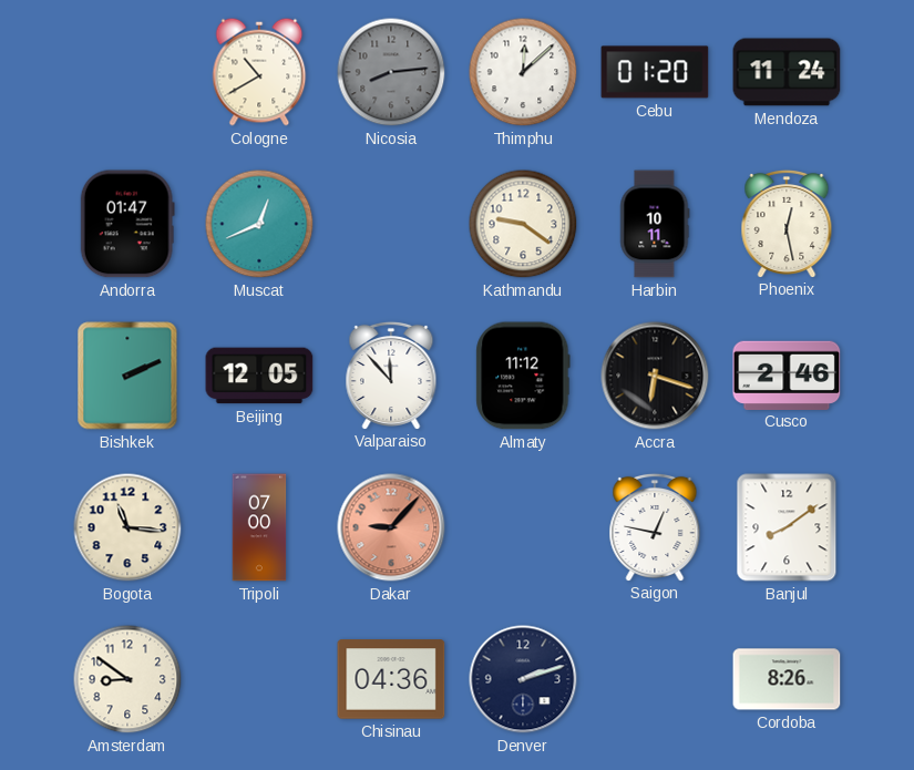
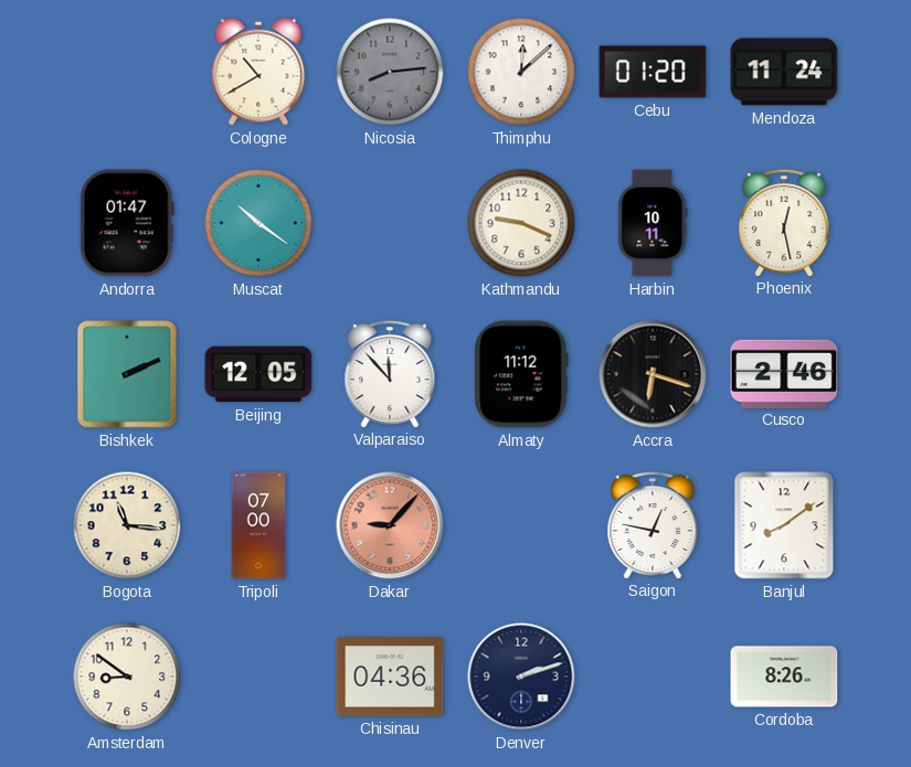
Muscat: 12:41 -> 10:21 (258, 223)
Kathmandu: 9:21 -> 9:19 (521, 223)
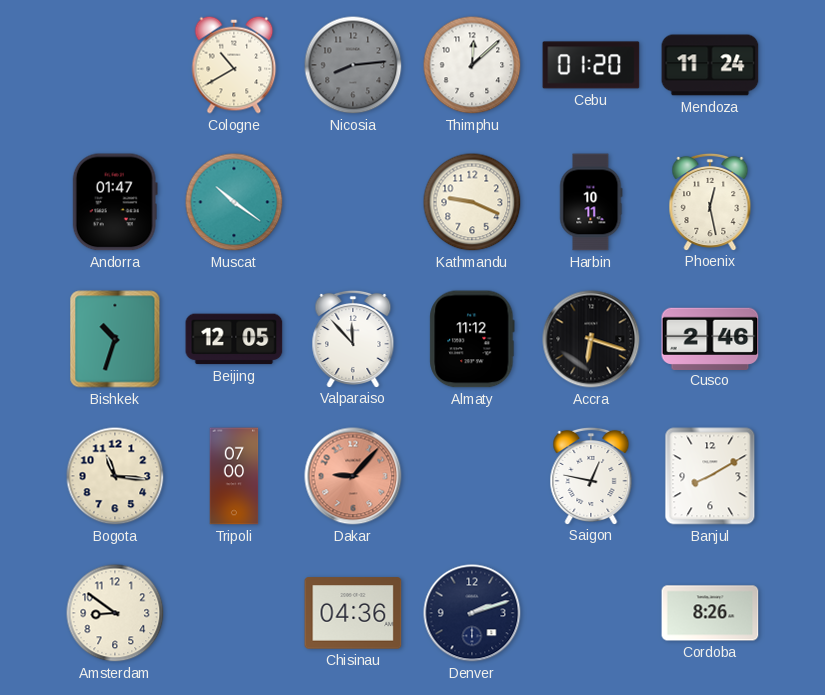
Bishkek: 2:11 -> 10:33 (115, 339)
Banjul: 8:09 -> 8:10 (710, 476)
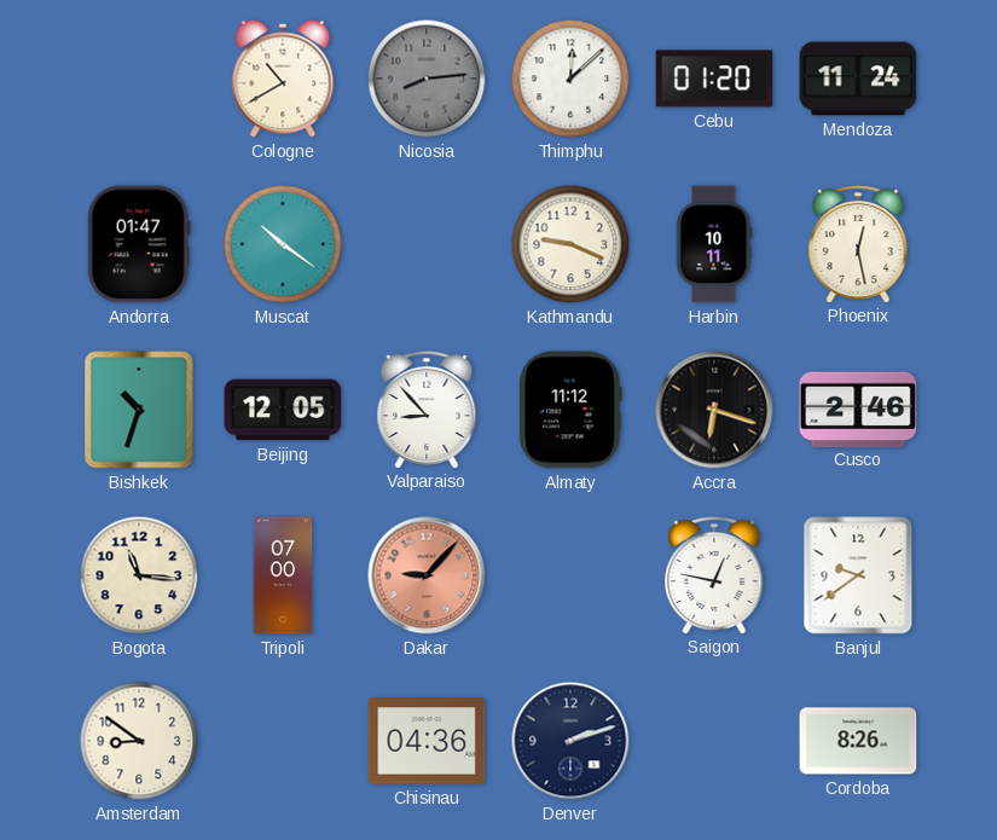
Valparaiso: 11:53 -> 8:53 (427, 409)
Banjul: 8:10 -> 9:39 (858, 575)
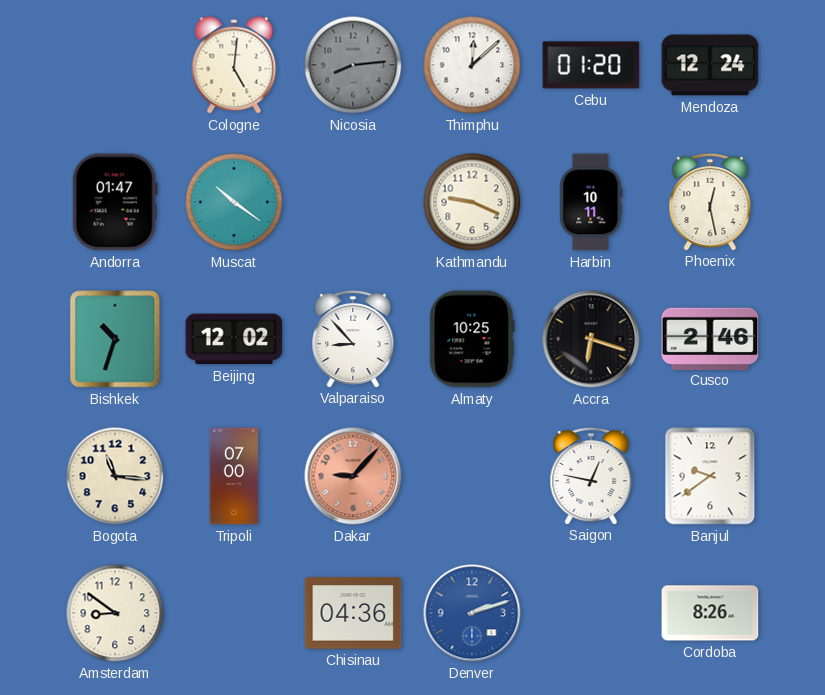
Cologne: 10:40 -> 5:01 (234, 65)
Mendoza: 11:24 -> 12:24 (710, 65)
Beijing: 12:05 -> 12:02 (234, 339)
Almaty: 11:12 -> 10:25 (472, 339)
Denver dial: navy -> blue (472, 613)
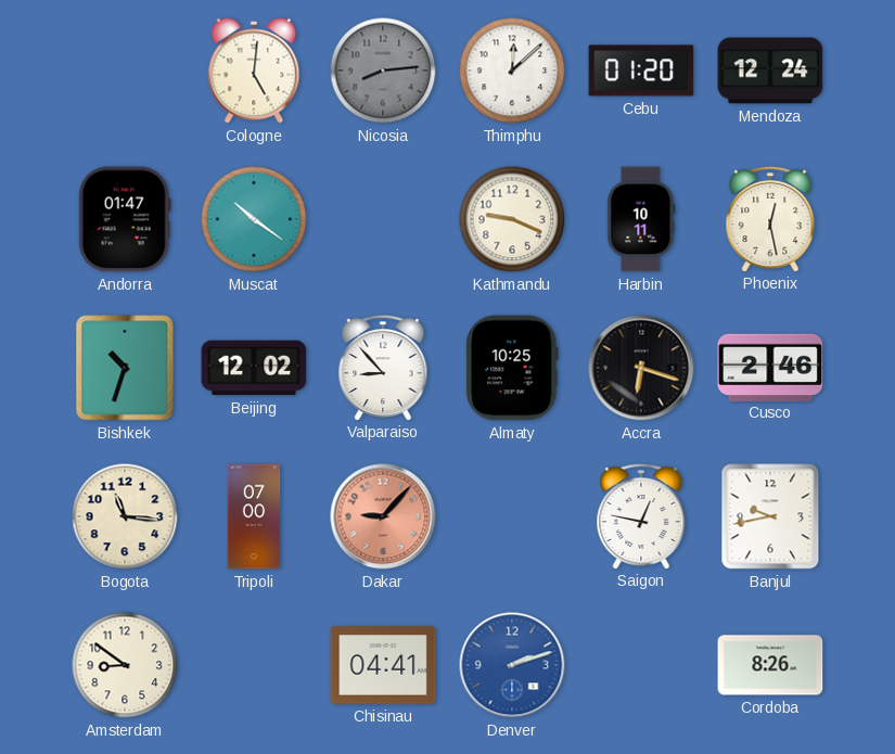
Banjul: 9:39 -> 9:43 (770, 516)
Chisinau: 04:36 -> 04:41 (383, 665)
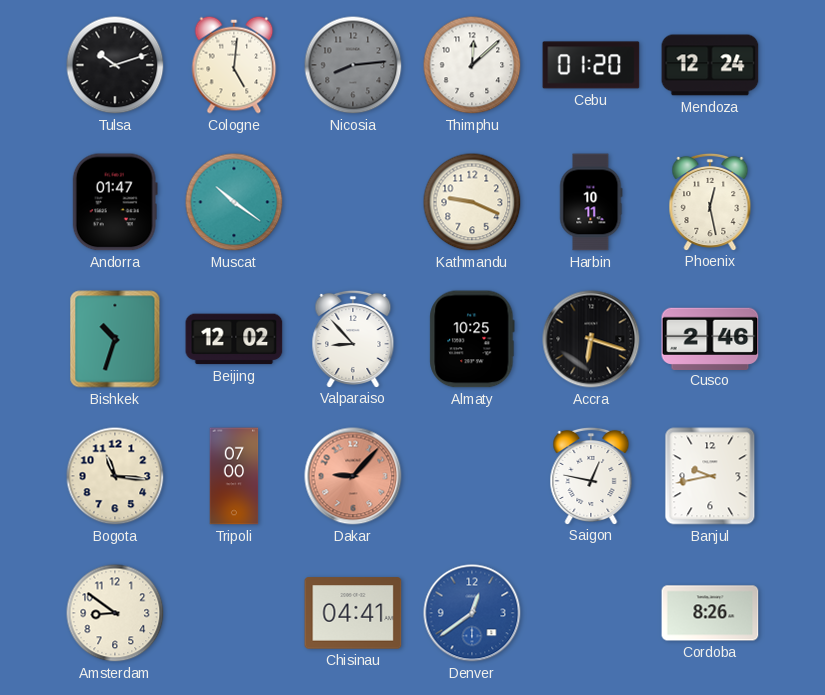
Tulsa: none -> 10:12 (115, 65)
Denver: 2:12 -> 12:39 (472, 613)
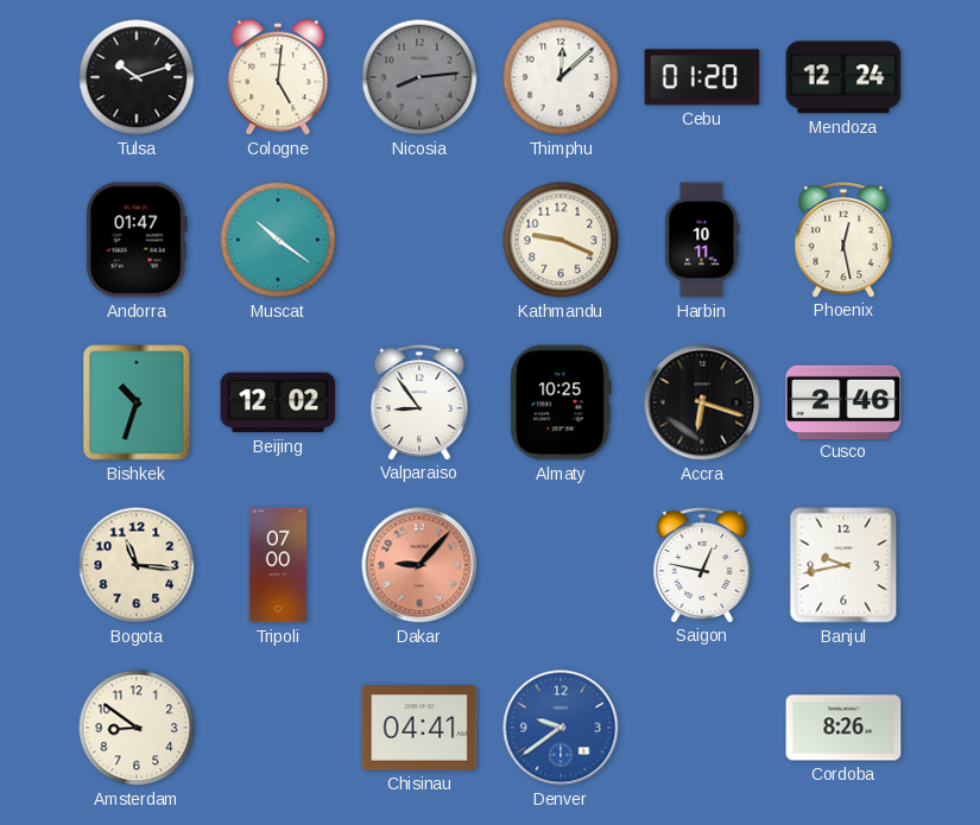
Valparaiso: 8:53 -> 8:54 (419, 401)
Denver: 12:39 -> 9:39 (561, 728)
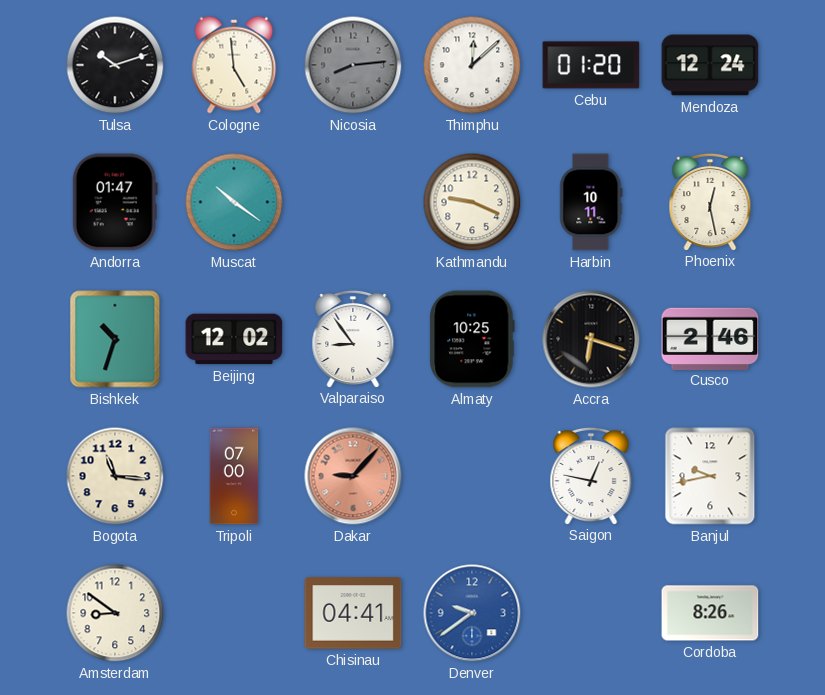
Cologne: 5:01 -> 4:59 (234, 65)
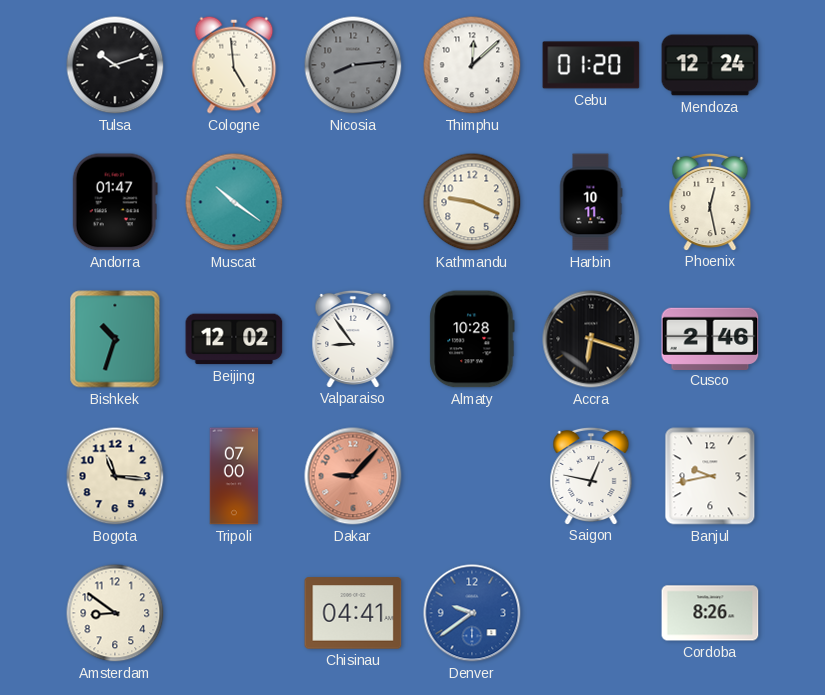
Almaty: 10:25 -> 10:28 (472, 339)
